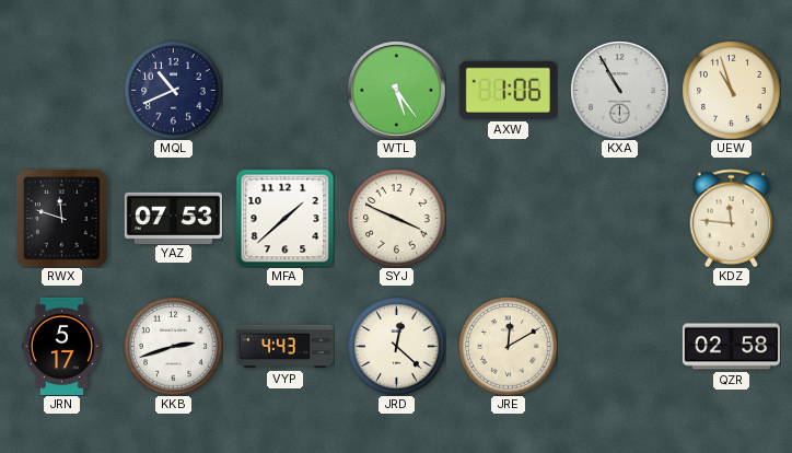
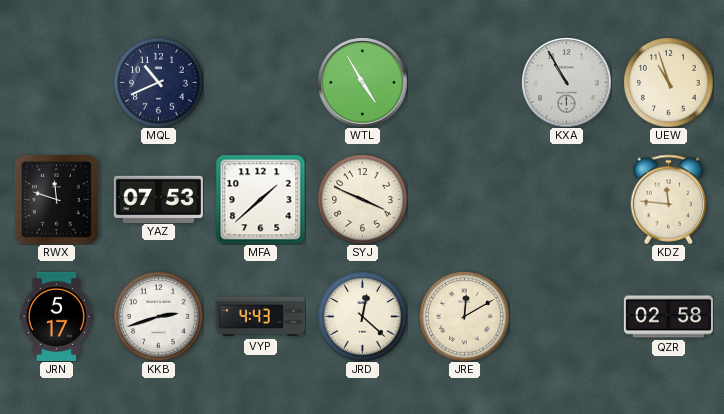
WTL: 5:24 -> 4:55 (362, 82)
AXW: 1:06 -> none (508, 90)
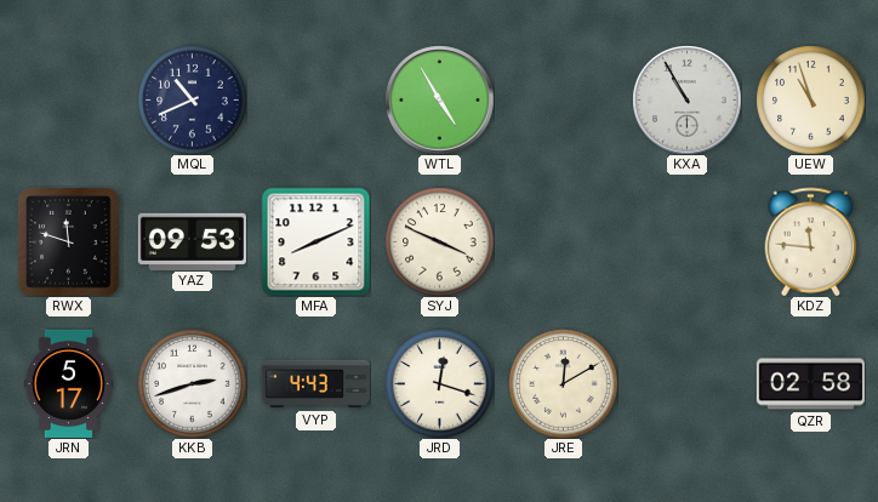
YAZ: 07:53 -> 09:53 (192, 241)
MFA: 1:38 -> 8:11 (315, 241)
JRD: 12:22 -> 12:18 (439, 383)
